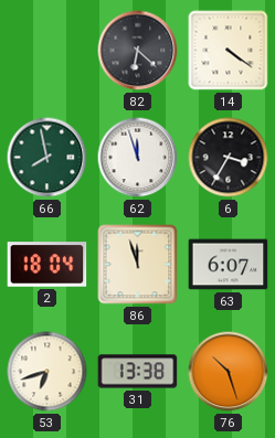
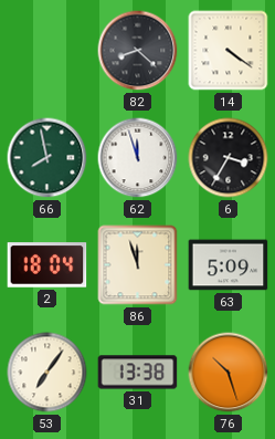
82: 6:22 -> 8:22 (138, 51)
63: 6:07 -> 5:09 (229, 265)
53: 6:42 -> 7:06 (47, 373)
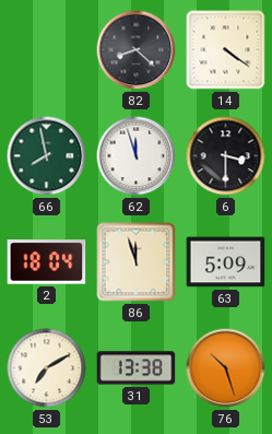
6: 3:35 -> 3:30 (226, 156)
53: 7:06 -> 7:10 (47, 368)
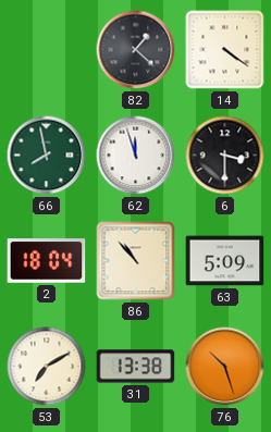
82: 8:22 -> 1:22 (136, 50)
86: 11:57 -> 10:53 (136, 261)
